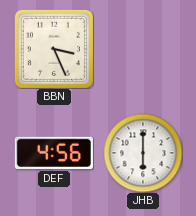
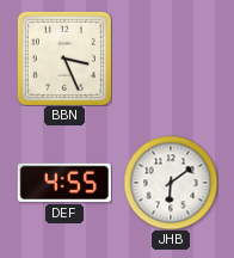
DEF: 4:56 -> 4:55 (64, 183)
JHB: 6:00 -> 6:09 (171, 183)
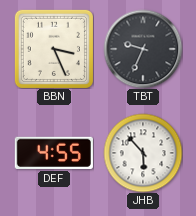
TBT: none -> 9:34 (143, 49)
JHB: 6:09 -> 5:53 (143, 153)
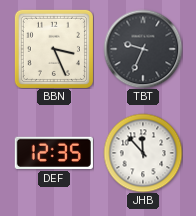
DEF: 4:55 -> 12:35 (54, 153)
JHB: 5:53 -> 11:53 (143, 153)
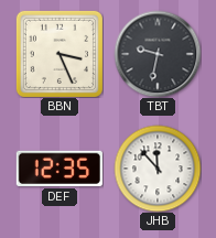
TBT: 9:34 -> 9:32 (158, 54)
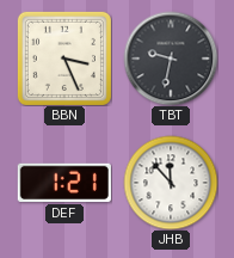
DEF: 12:35 -> 1:21 (64, 183)
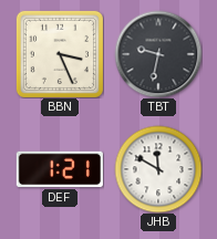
JHB: 11:53 -> 11:50 (158, 169)
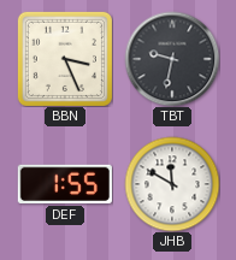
DEF: 1:21 -> 1:55 (65, 184)
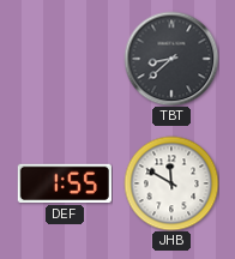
BBN: 3:26 -> none (65, 59)
TBT: 9:32 -> 8:38 (171, 59)
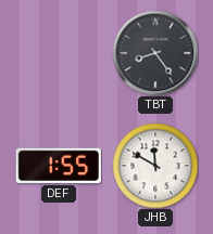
TBT: 8:38 -> 8:24 (155, 53)
